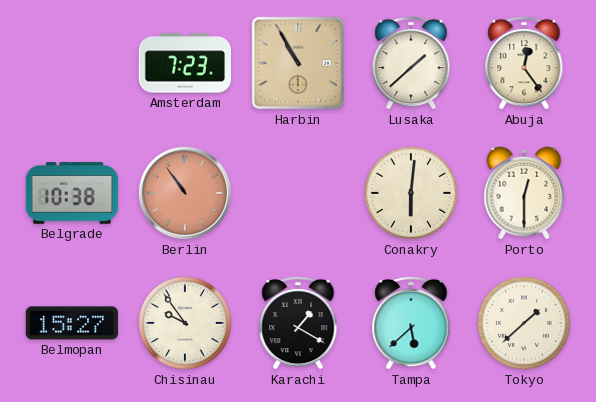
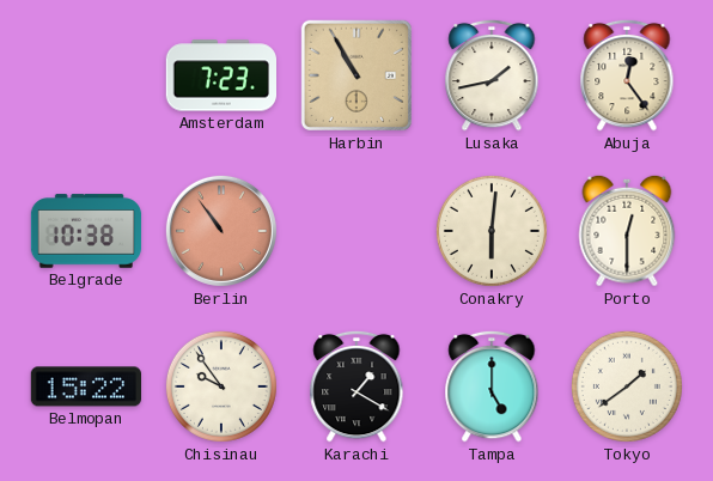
Lusaka: 1:38 -> 1:43 (492, 75)
Belmopan: 15:27 -> 15:22 (85, 386)
Tampa: 5:38 -> 5:00 (492, 386)
Tokyo: 1:38 -> 1:39 (627, 386)
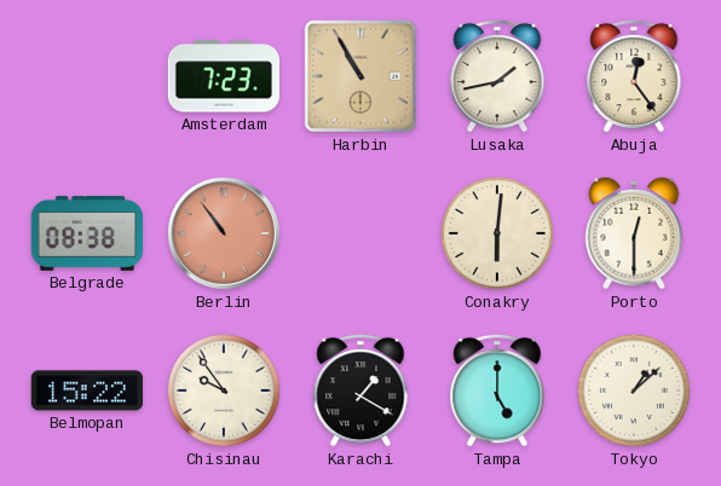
Belgrade: 10:38 -> 08:38 (87, 233)
Tokyo: 1:39 -> 1:08 (634, 390)
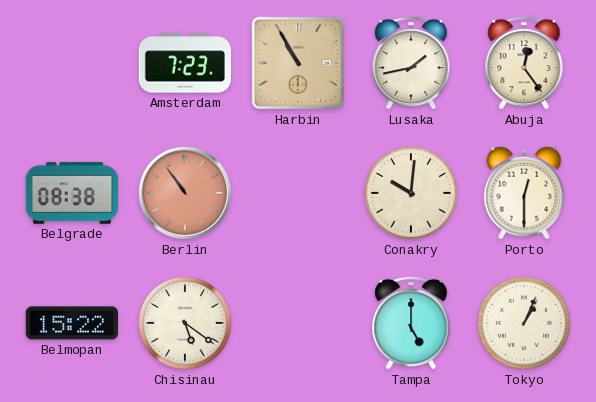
Conakry: 6:01 -> 10:01 (411, 193)
Chisinau: 9:54 -> 5:21 (185, 323)
Karachi: 1:20 -> none (360, 390)
Tokyo: 1:08 -> 1:04 (524, 323)
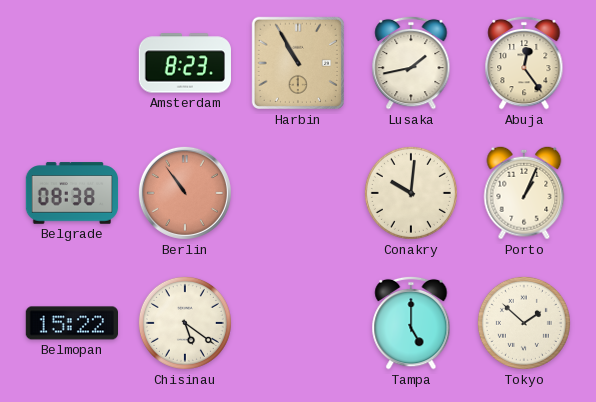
Amsterdam: 7:23 -> 8:23 (184, 63)
Porto: 12:30 -> 1:04 (524, 193)
Tokyo: 1:04 -> 1:52 (524, 323)
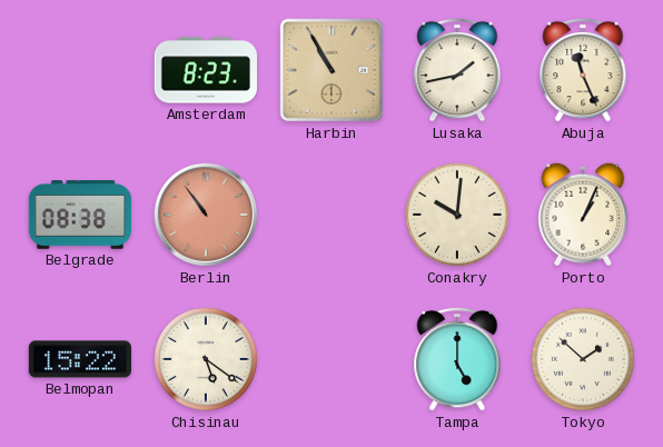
Abuja: 12:24 -> 11:26 (583, 70)
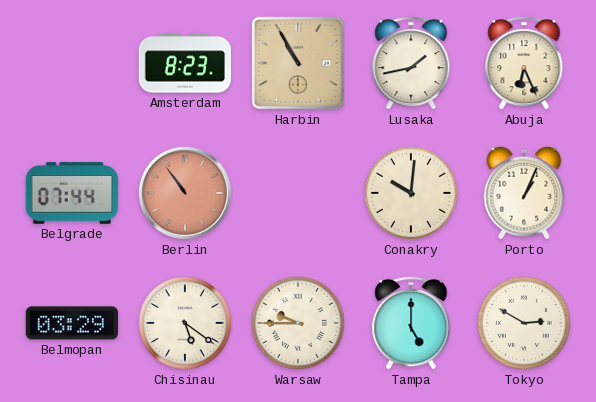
Abuja: 11:26 -> 6:26 (524, 63)
Belgrade: 08:38 -> 07:44 (72, 193)
Belmopan: 15:22 -> 03:29 (71, 323)
Warsaw: none -> 9:45 (298, 323)
Tokyo: 1:52 -> 2:50 (524, 323)
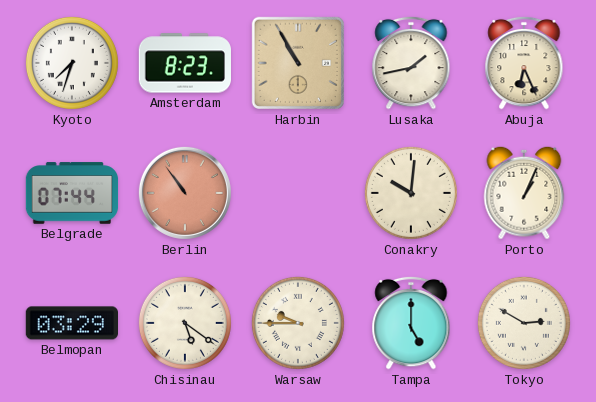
Kyoto: none -> 7:33 (72, 63)
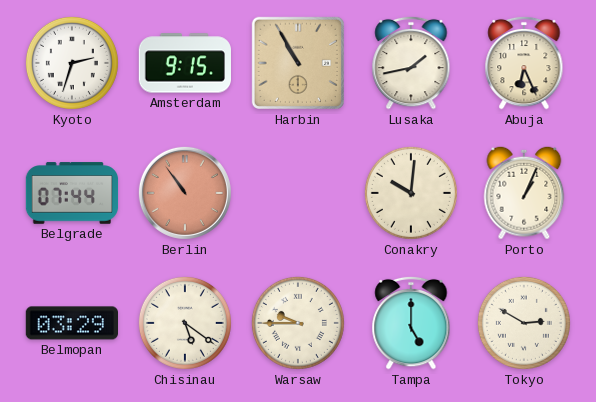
Kyoto: 7:33 -> 2:33 (72, 63)
Amsterdam: 8:23 -> 9:15 (184, 63)
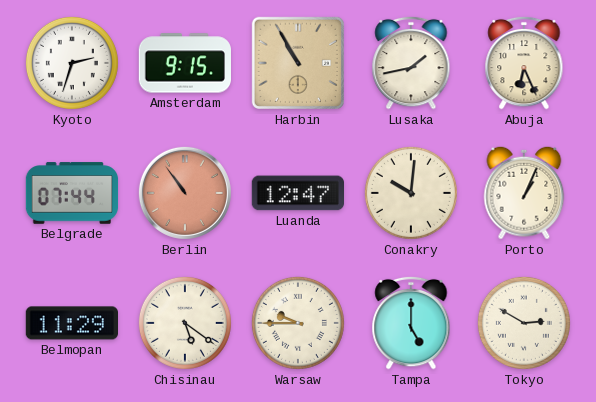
Luanda: none -> 12:47 (297, 193)
Belmopan: 03:29 -> 11:29 (71, 323)
